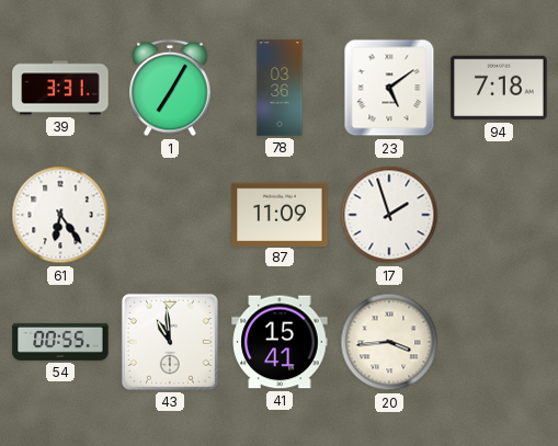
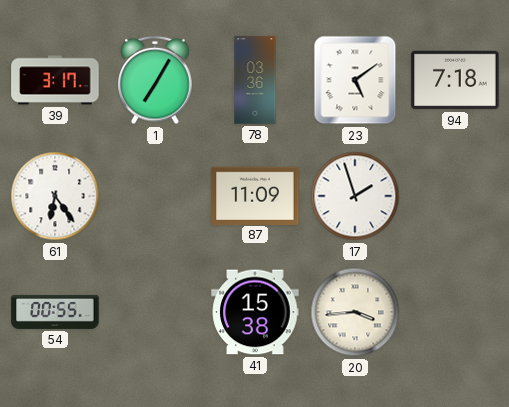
39: 3:31 -> 3:17 (55, 80)
43: 10:59 -> none (170, 342)
41: 15:41 -> 15:38 (255, 312)
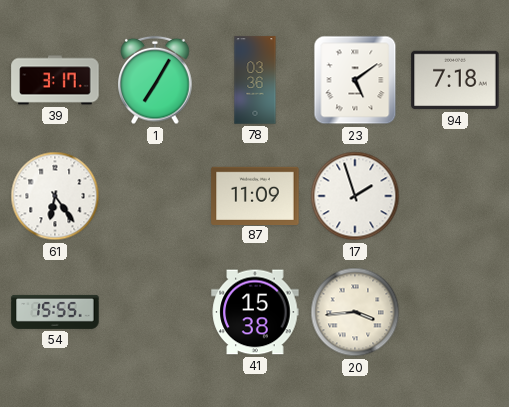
54: 00:55 -> 15:55 (55, 312)
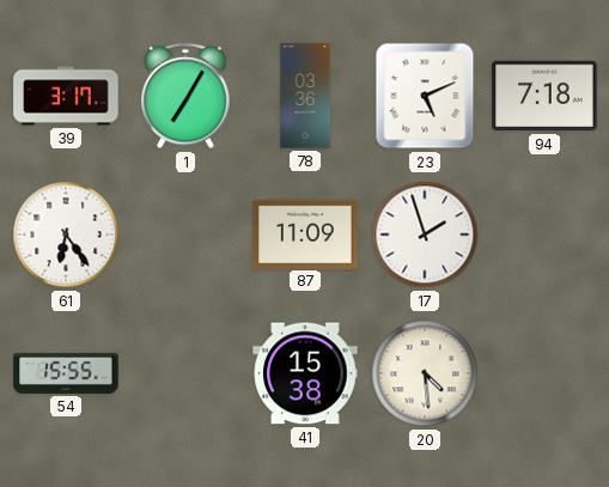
23: 5:09 -> 5:11 (425, 96)
20: 3:44 -> 4:29 (425, 373)
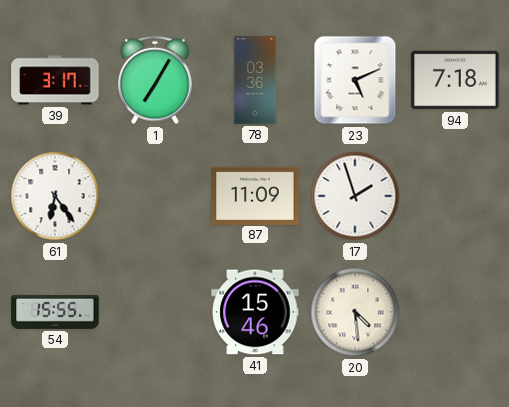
41: 15:38 -> 15:46 (255, 312)
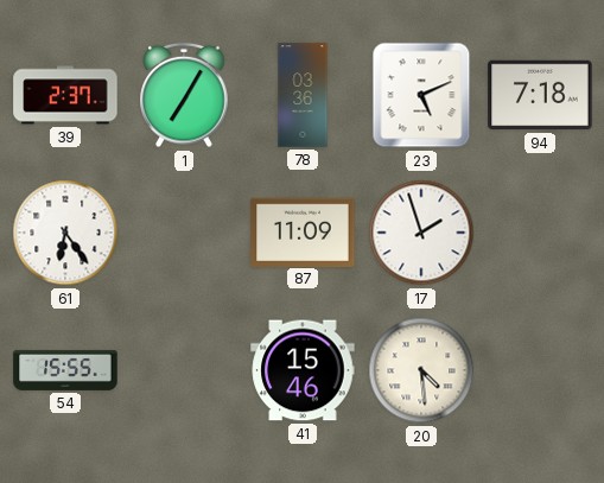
39: 3:17 -> 2:37 (65, 95)
